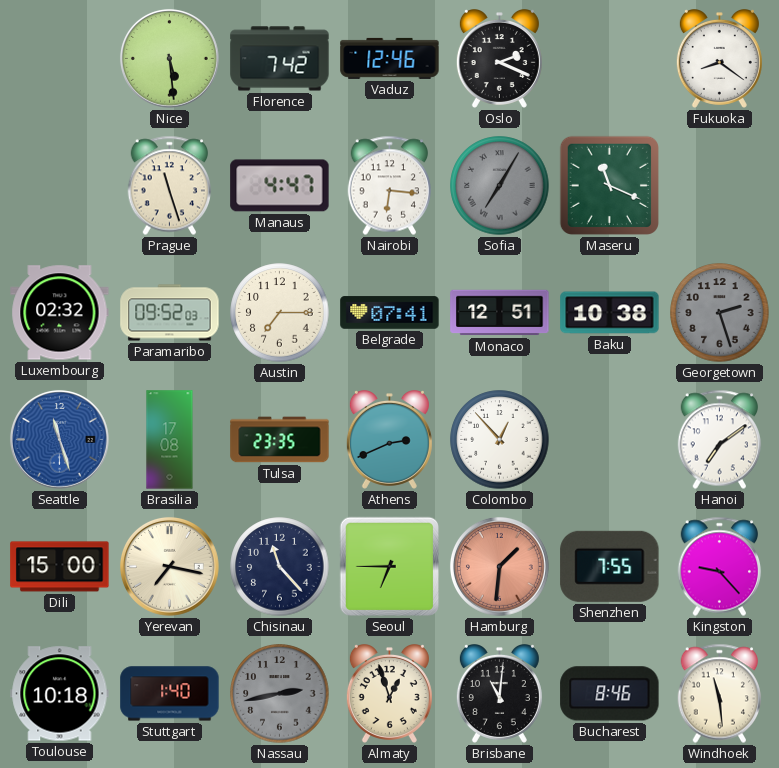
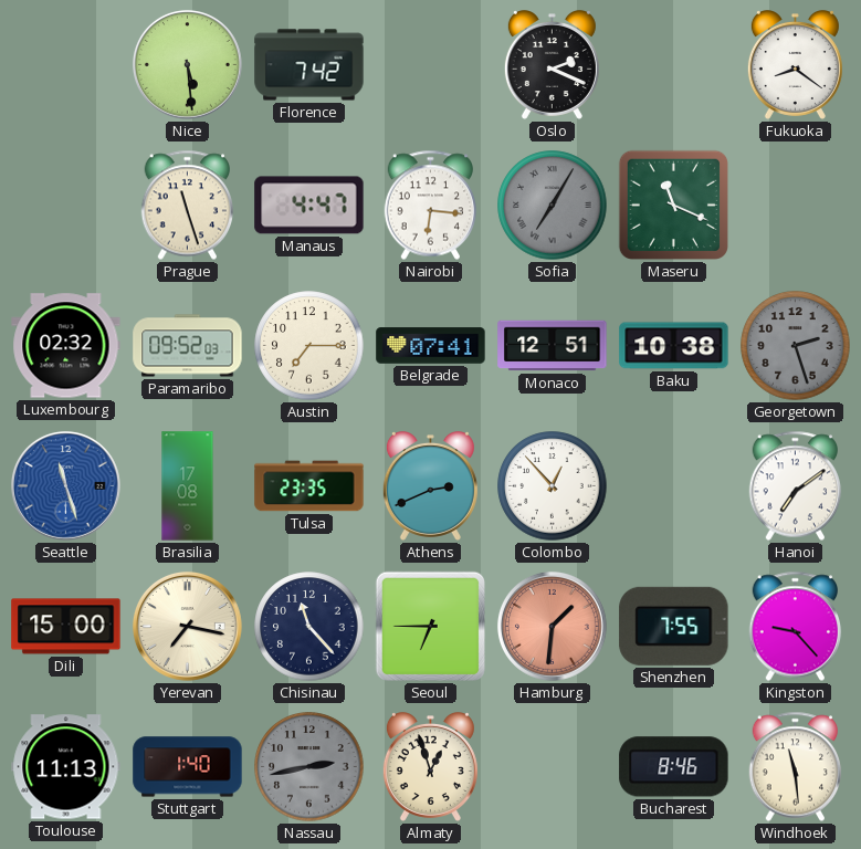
Vaduz: 12:46 -> none (390, 58)
Toulouse: 10:18 -> 11:13 (66, 767)
Brisbane: 11:01 -> none (499, 694)
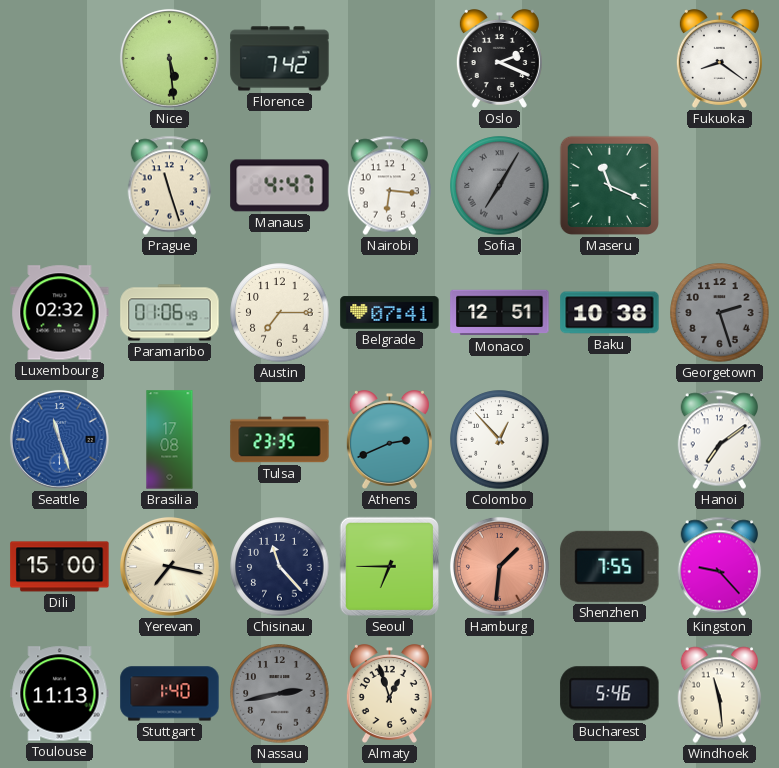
Paramaribo: 09:52 -> 01:06 (170, 313)
Bucharest: 8:46 -> 5:46 (610, 694)
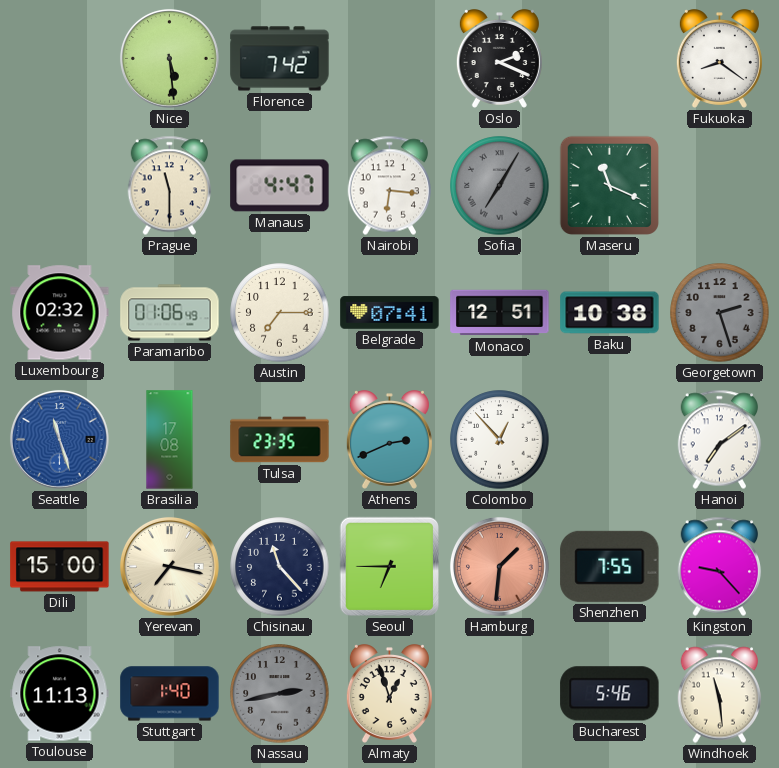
Prague: 11:27 -> 11:30 (170, 186)
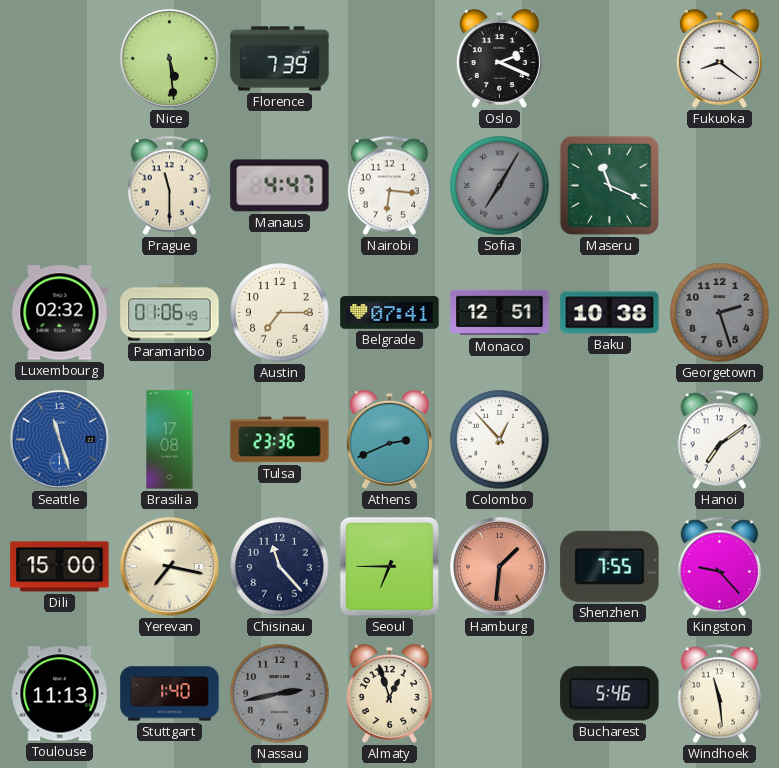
Florence: 7:42 -> 7:39 (280, 59)
Tulsa: 23:35 -> 23:36 (280, 440)
